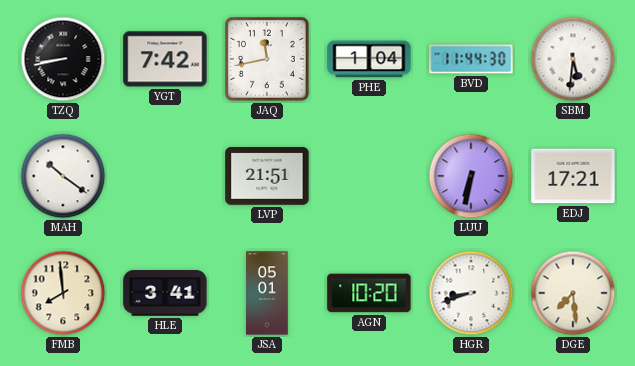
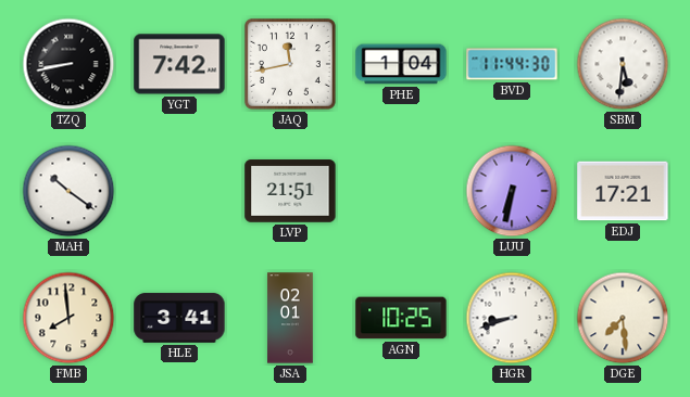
JSA: 05:01 -> 02:01 (290, 318)
AGN: 10:20 -> 10:25 (401, 318)
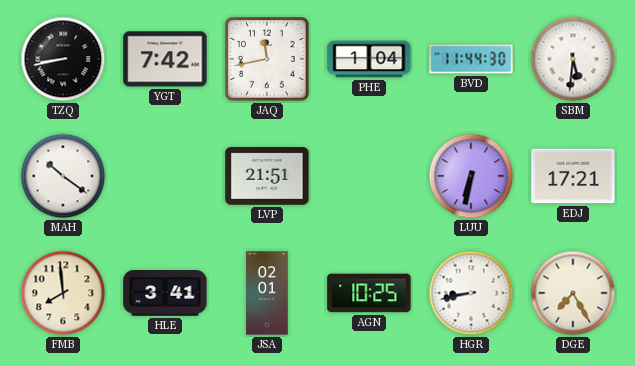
HGR: 8:42 -> 8:43 (471, 293)
DGE: 7:29 -> 7:25 (573, 293)
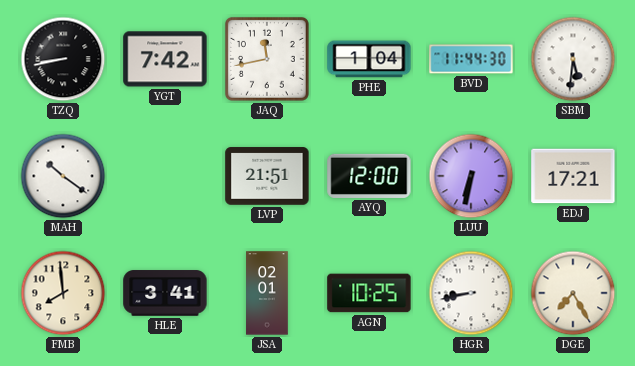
AYQ: none -> 12:00 (369, 176)
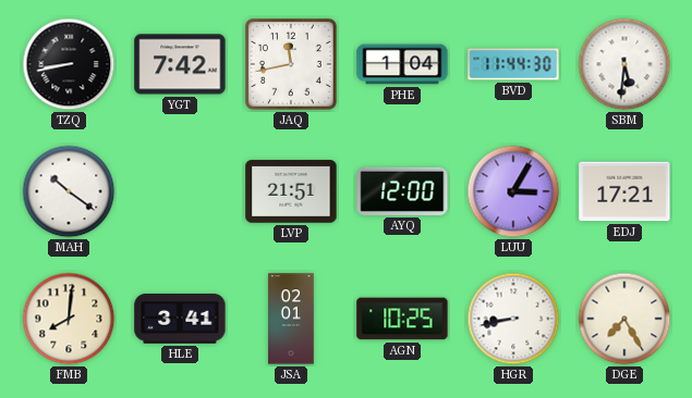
LUU: 6:32 -> 3:05 (513, 191)
FMB: 7:59 -> 8:01 (69, 319)
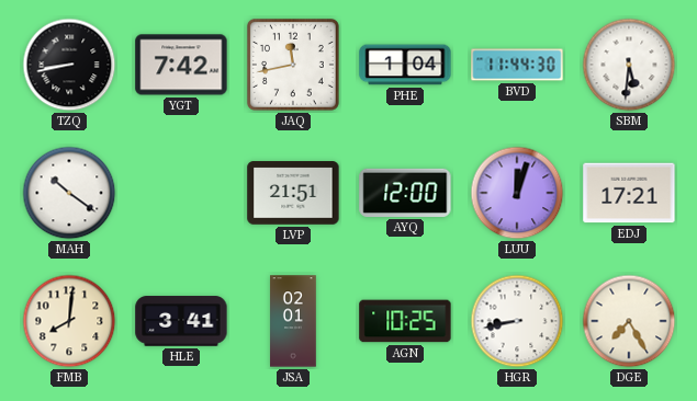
LUU: 3:05 -> 12:03 (517, 193)
